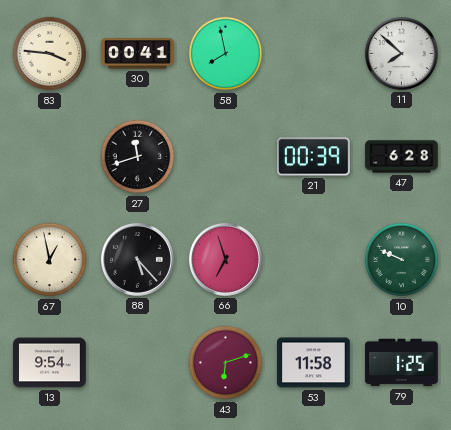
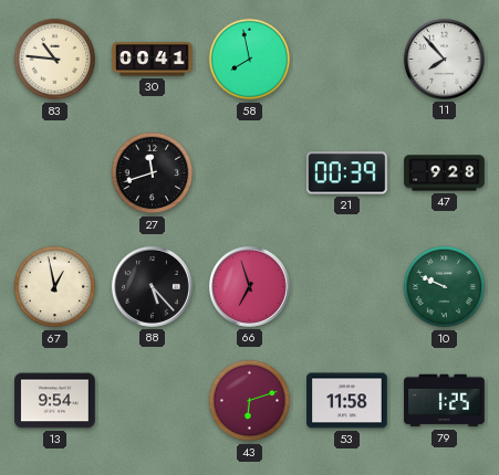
83: 3:46 -> 10:46 (55, 60)
11: 7:52 -> 7:53 (444, 59)
47: 6:28 -> 9:28 (445, 173)
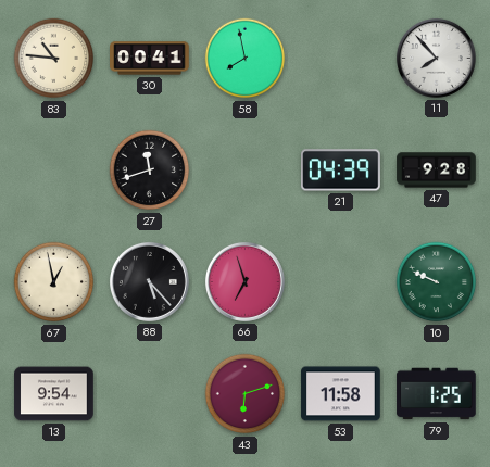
21: 00:39 -> 04:39 (341, 171)
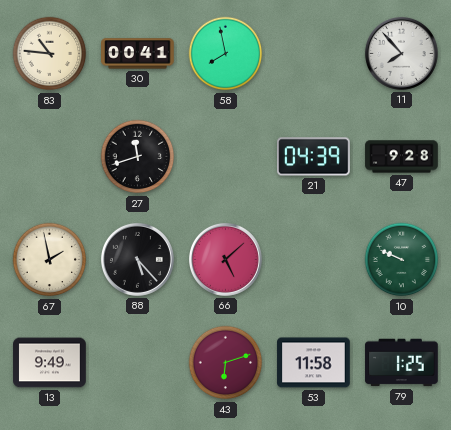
67: 12:58 -> 1:58 (50, 260)
66: 6:57 -> 5:08 (225, 259)
13: 9:54 -> 9:49 (50, 363)
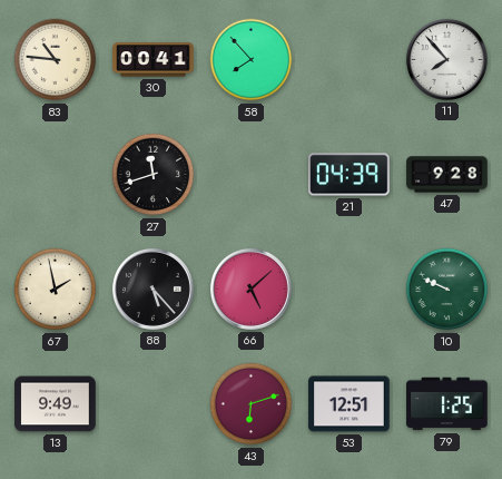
58: 7:58 -> 7:53 (252, 60)
53: 11:58 -> 12:51 (350, 404)
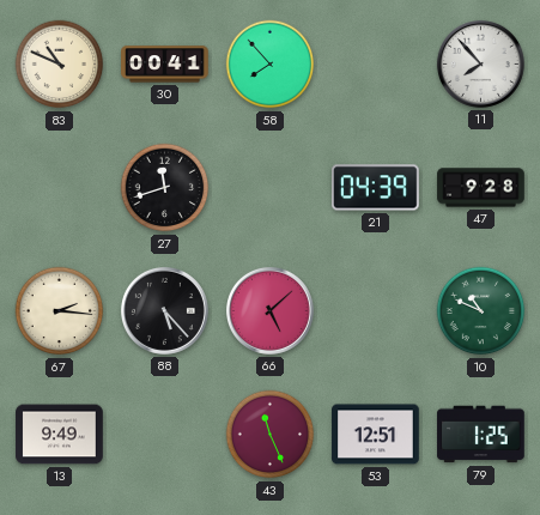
83: 10:46 -> 10:49 (60, 65)
67: 1:58 -> 2:16 (60, 311)
10: 9:49 -> 10:49 (481, 311)
43: 6:12 -> 11:26 (271, 435)
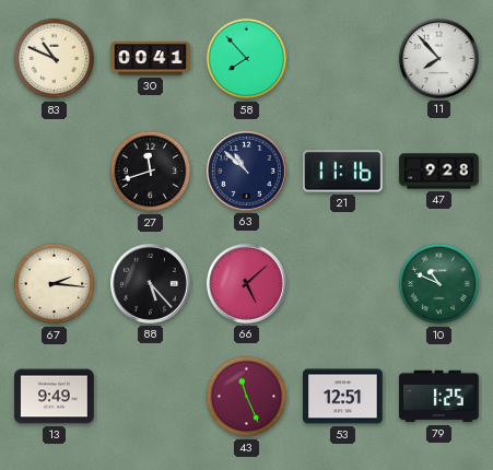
63: none -> 10:52 (246, 171)
21: 04:39 -> 11:16 (343, 172)
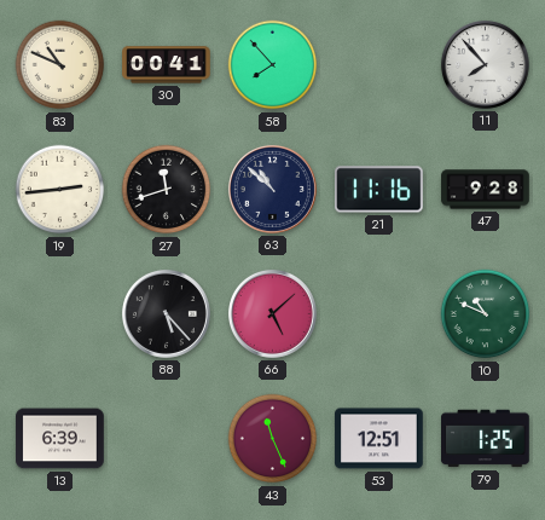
19: none -> 2:44 (60, 190)
67: 2:16 -> none (55, 284)
13: 9:49 -> 6:39 (60, 439)
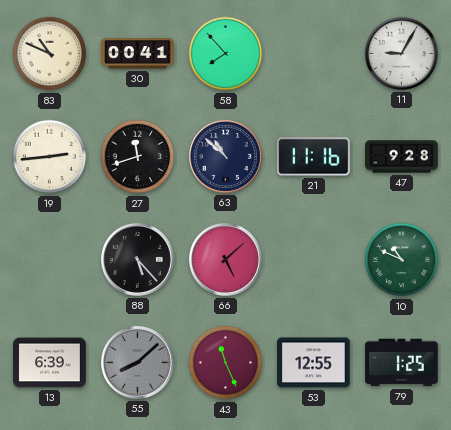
11: 7:53 -> 9:05 (401, 53)
55: none -> 8:08 (137, 362)
53: 12:51 -> 12:55 (314, 363)
